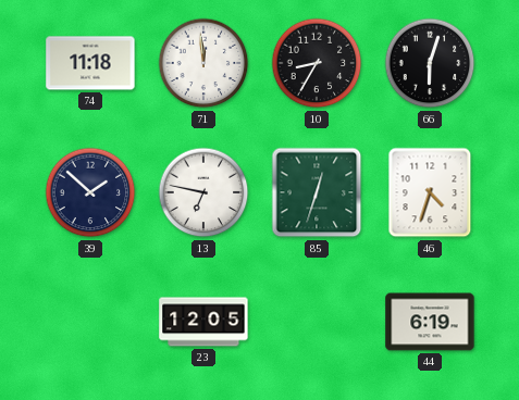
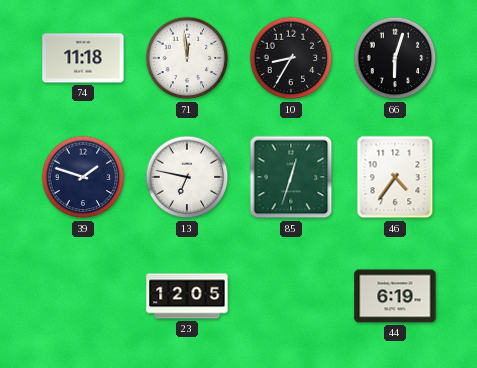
39: 1:52 -> 1:48 (83, 177)
46: 4:33 -> 4:36 (395, 177)
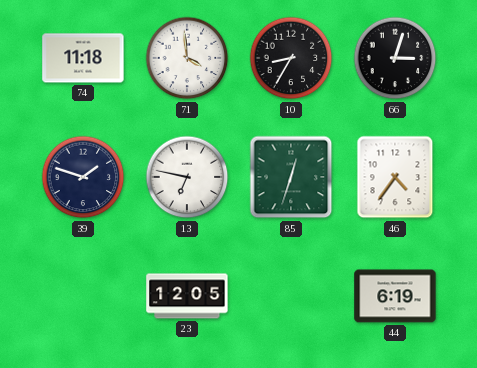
71: 11:59 -> 3:59 (187, 58)
66: 6:03 -> 3:03 (395, 58)
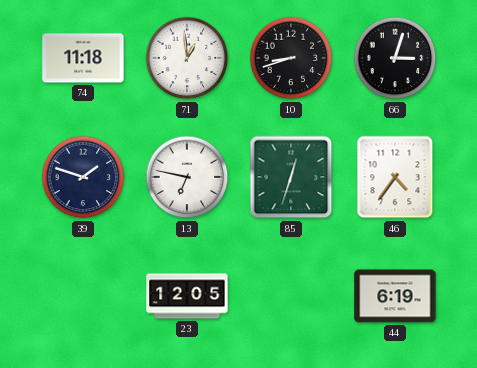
71: 3:59 -> 12:59 (187, 58)
10: 8:35 -> 8:42 (291, 58)
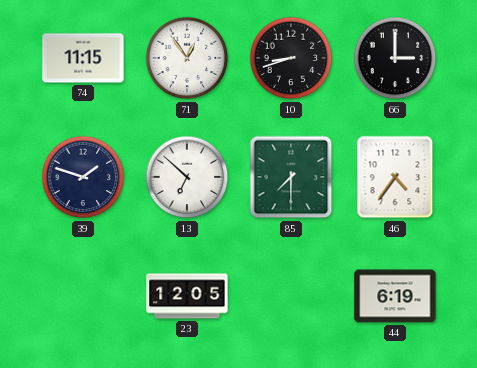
74: 11:18 -> 11:15 (83, 58)
71: 12:59 -> 12:54 (187, 58)
66: 3:03 -> 3:00 (395, 58)
13: 6:47 -> 6:52 (187, 177)
85: 12:33 -> 7:30 (291, 177)
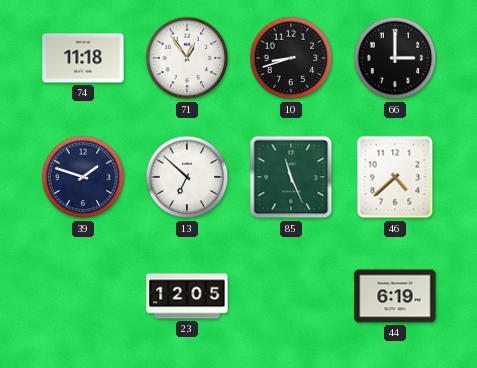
74: 11:15 -> 11:18 (83, 58)
85: 7:30 -> 11:26 (291, 177)
46: 4:36 -> 4:38 (395, 177)
